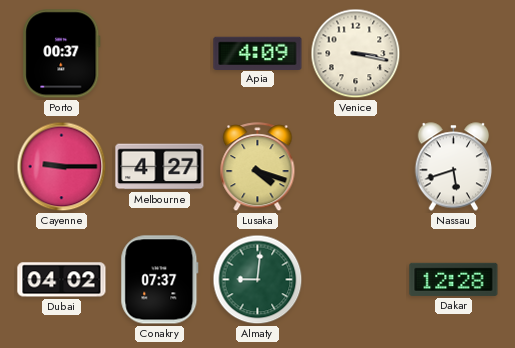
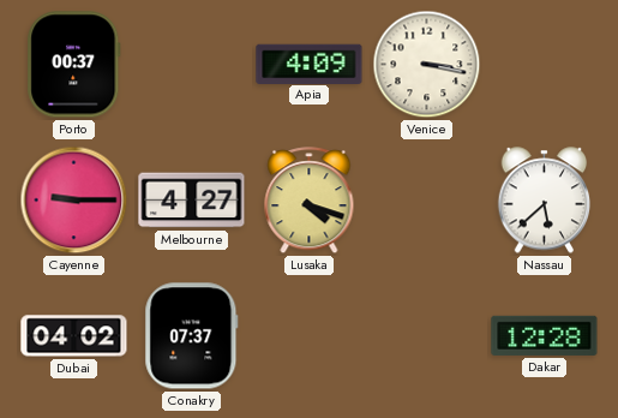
Nassau: 5:42 -> 5:38 (545, 201)
Almaty: 9:01 -> none (258, 280)
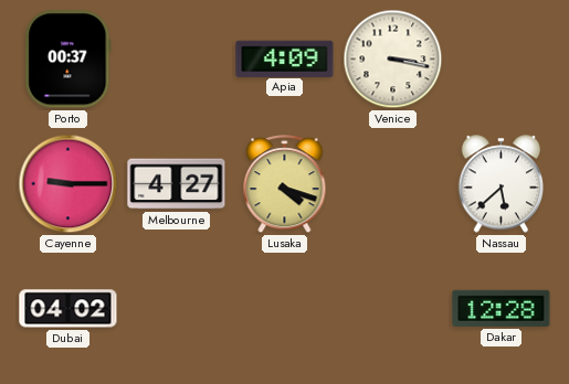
Conakry: 07:37 -> none (192, 336)
